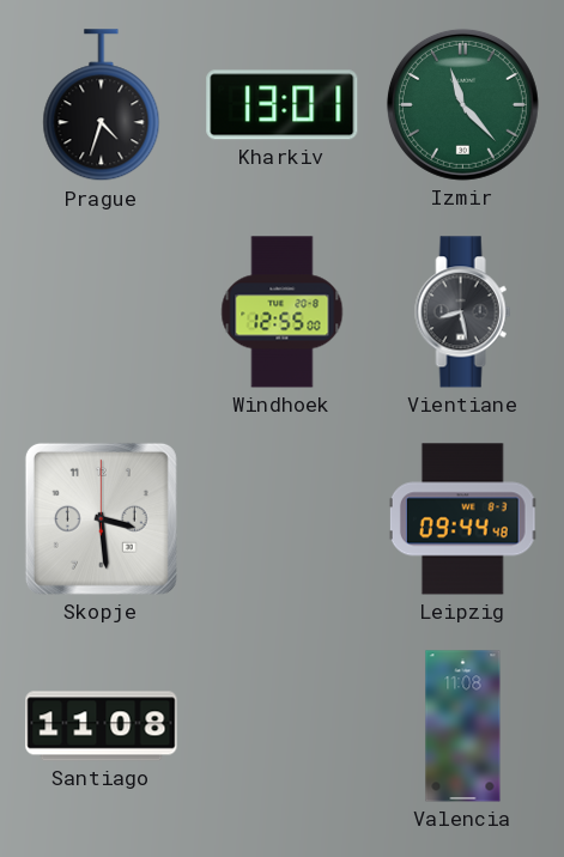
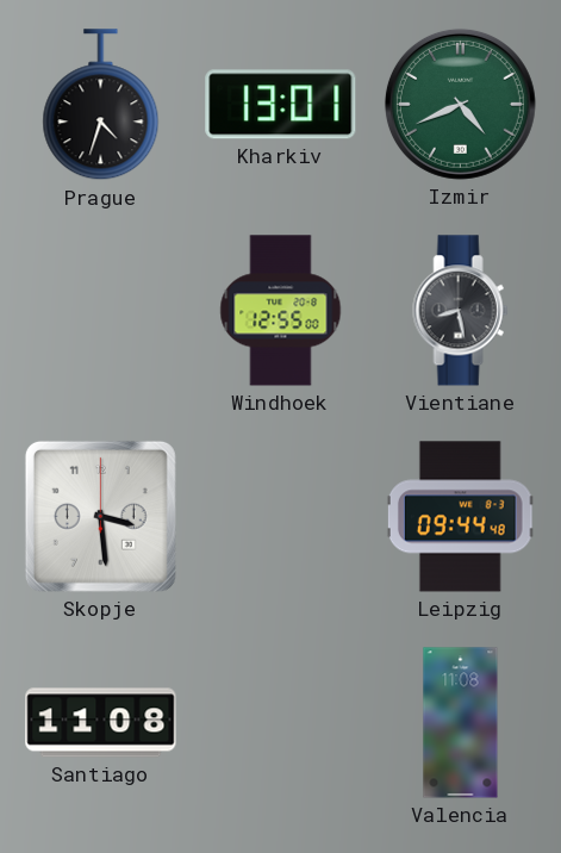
Izmir: 11:23 -> 4:41 (460, 104)
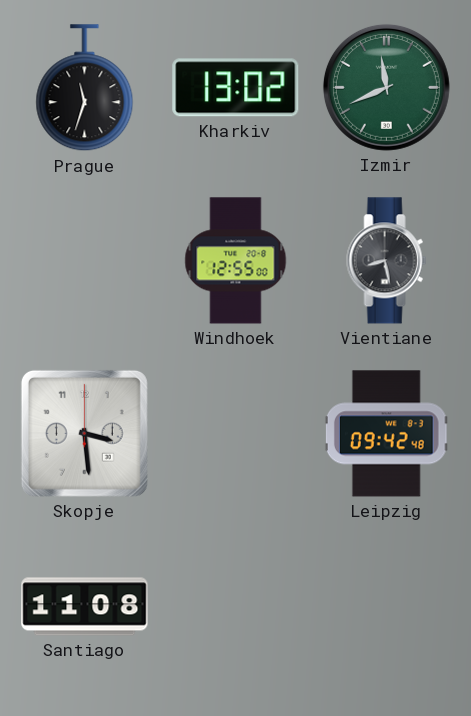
Prague: 4:33 -> 11:33 (85, 88)
Kharkiv: 13:01 -> 13:02 (236, 88)
Izmir: 4:41 -> 11:41 (386, 87)
Leipzig: 09:44 -> 09:42 (386, 434)
Valencia: 11:08 -> none (461, 723)
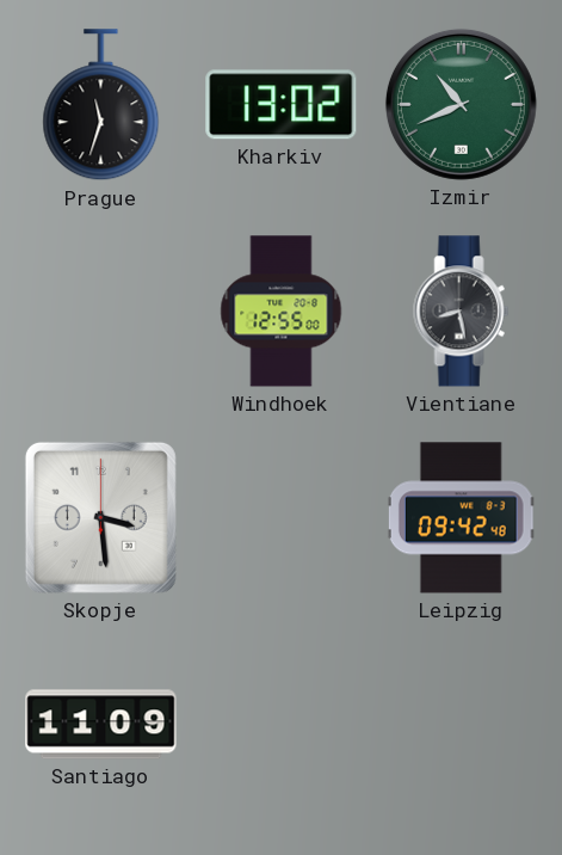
Izmir: 11:41 -> 10:41 (461, 104)
Santiago: 11:08 -> 11:09 (101, 725)
